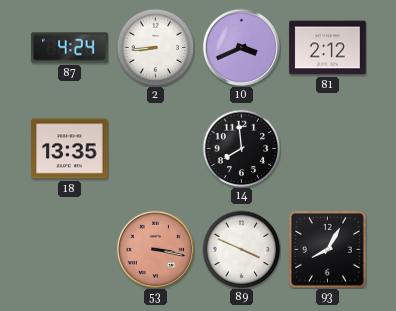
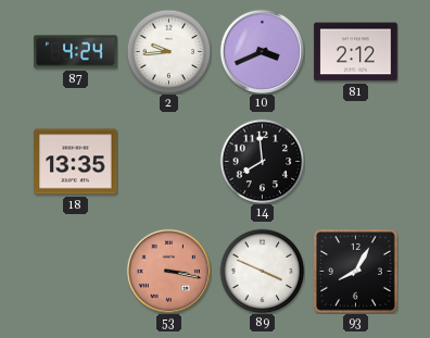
2: 8:44 -> 9:44 (168, 51)
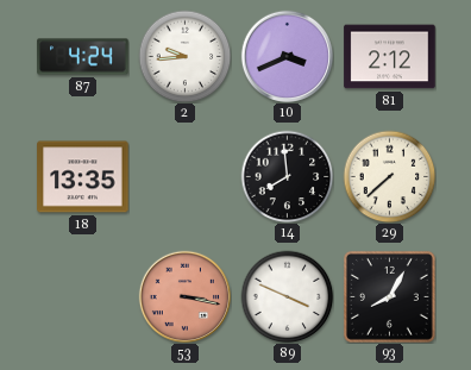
29: none -> 7:38 (389, 176)
